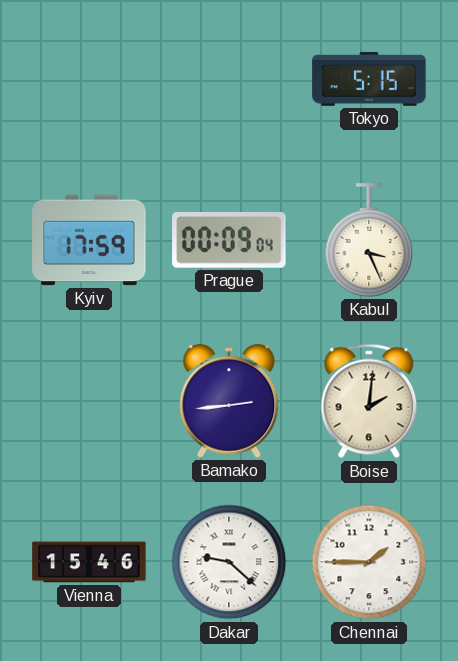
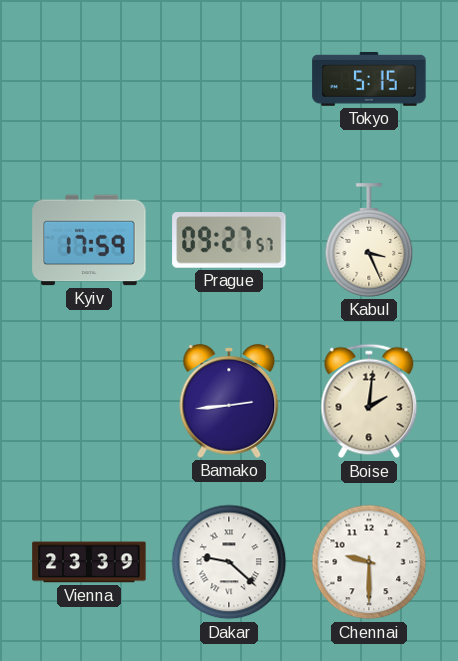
Prague: 00:09 -> 09:27 (229, 240)
Vienna: 15:46 -> 23:39 (89, 562)
Chennai: 1:45 -> 9:30 (369, 562)
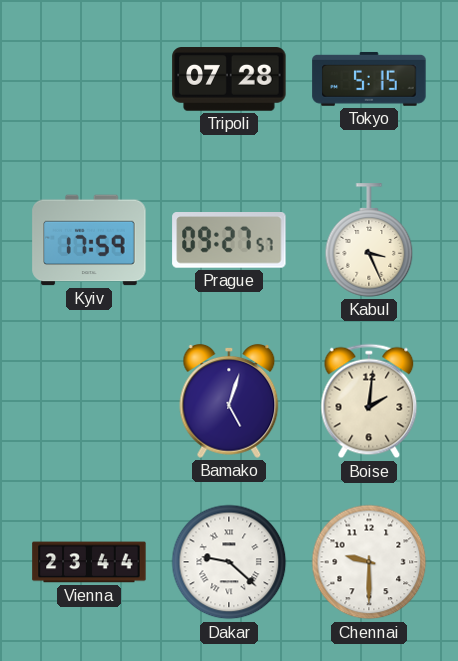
Tripoli: none -> 07:28 (229, 80)
Bamako: 2:44 -> 5:03 (229, 401)
Vienna: 23:39 -> 23:44 (89, 562)
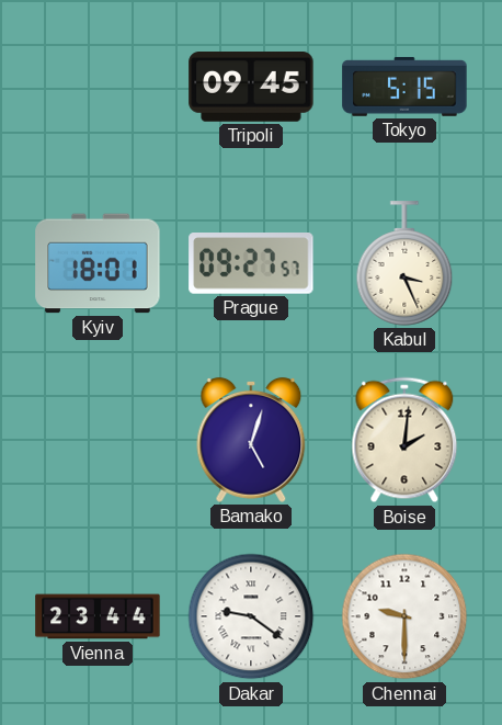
Tripoli: 07:28 -> 09:45 (251, 88)
Kyiv: 17:59 -> 18:01 (98, 263)
Dakar: 9:22 -> 9:21 (251, 616)
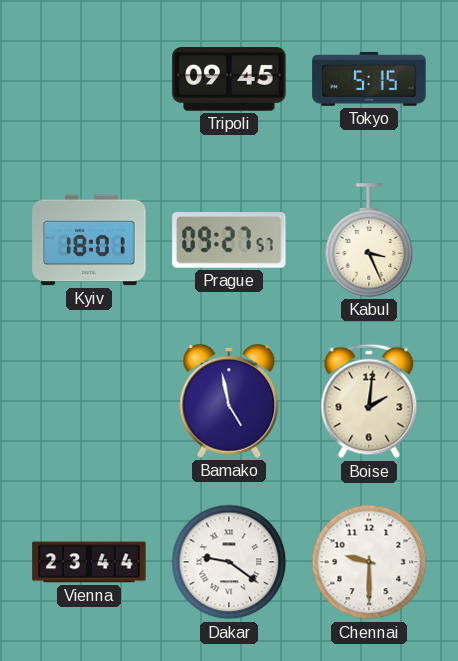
Bamako: 5:03 -> 4:58 (229, 401)
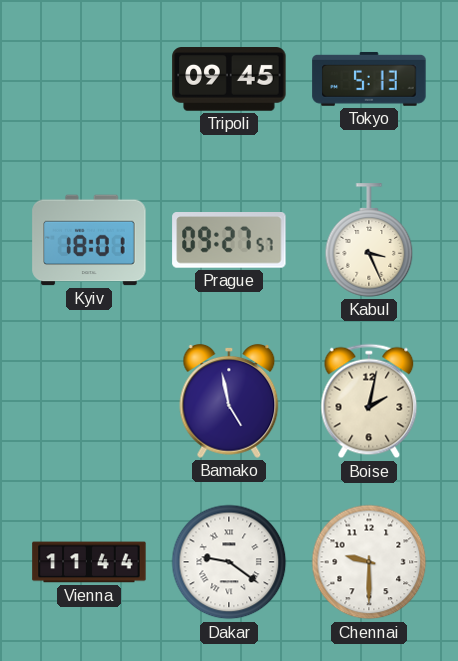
Tokyo: 5:15 -> 5:13 (369, 79)
Boise: 2:01 -> 2:02 (369, 401)
Vienna: 23:44 -> 11:44 (89, 562)
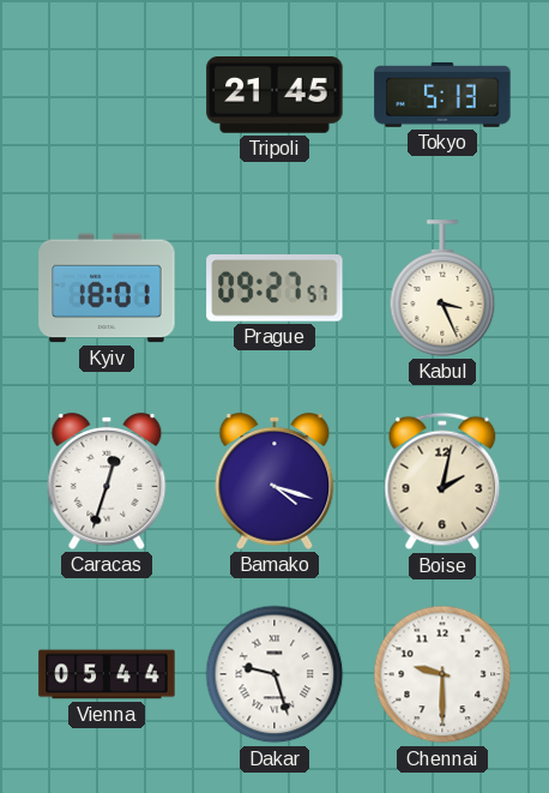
Tripoli: 09:45 -> 21:45 (274, 96)
Caracas: none -> 12:33 (107, 481)
Bamako: 4:58 -> 4:18 (274, 481)
Vienna: 11:44 -> 05:44 (107, 674)
Dakar: 9:21 -> 9:27 (274, 674)
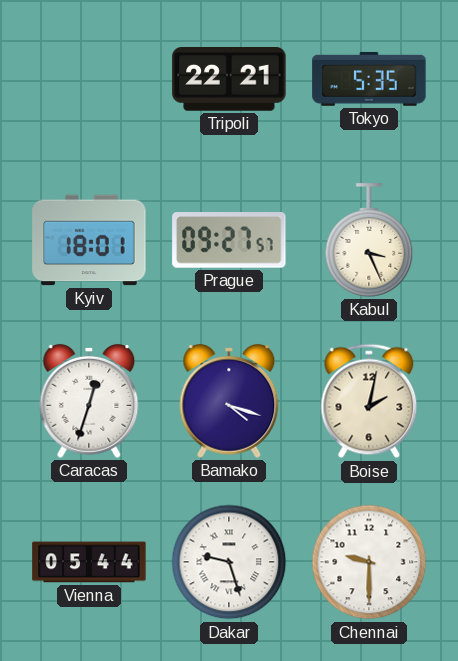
Tripoli: 21:45 -> 22:21 (229, 80)
Tokyo: 5:13 -> 5:35 (369, 79)
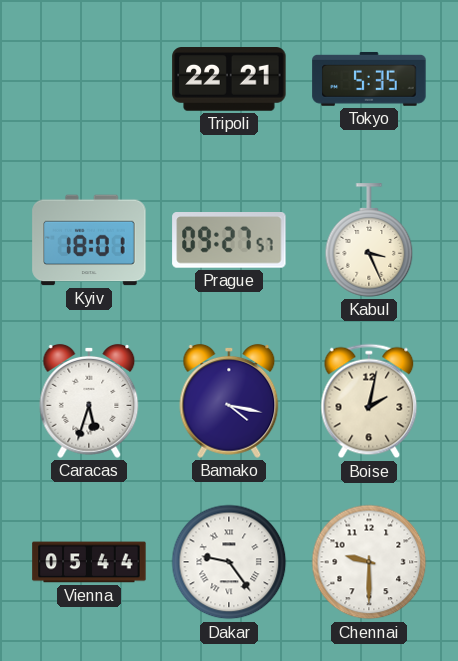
Caracas: 12:33 -> 5:33 (89, 401)
Bamako: 4:18 -> 4:17 (229, 401)
Dakar: 9:27 -> 9:24 (229, 562)
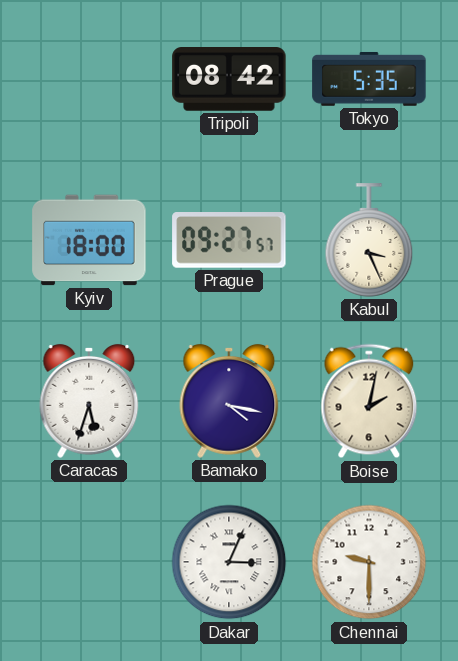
Tripoli: 22:21 -> 08:42 (229, 80)
Kyiv: 18:01 -> 18:00 (89, 240)
Vienna: 05:44 -> none (89, 562)
Dakar: 9:24 -> 3:04 (229, 562)
